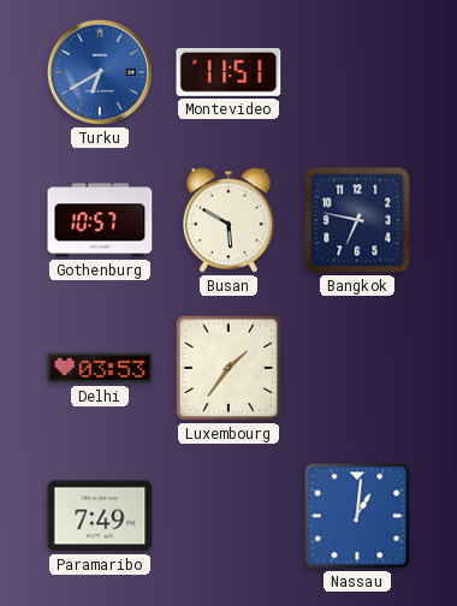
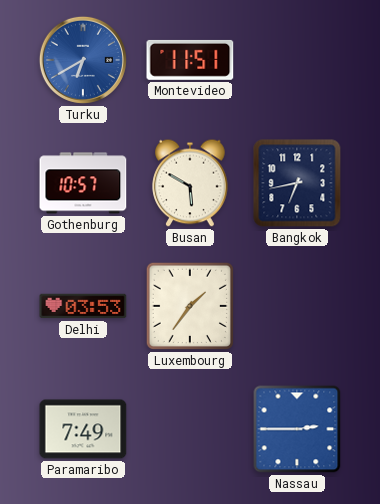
Bangkok: 6:47 -> 6:43 (297, 183)
Nassau: 1:01 -> 2:45 (297, 429)
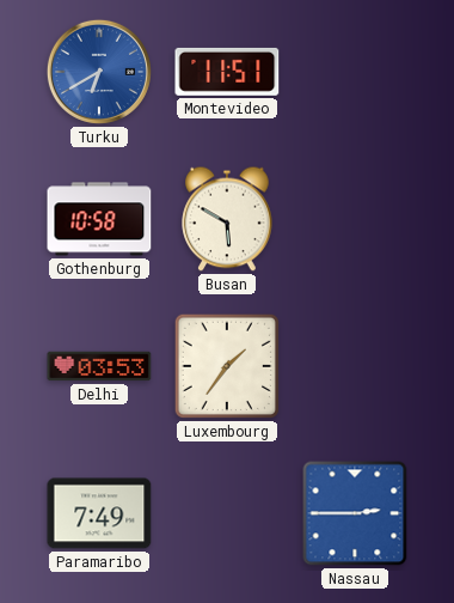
Gothenburg: 10:57 -> 10:58 (99, 219)
Bangkok: 6:43 -> none (297, 183)
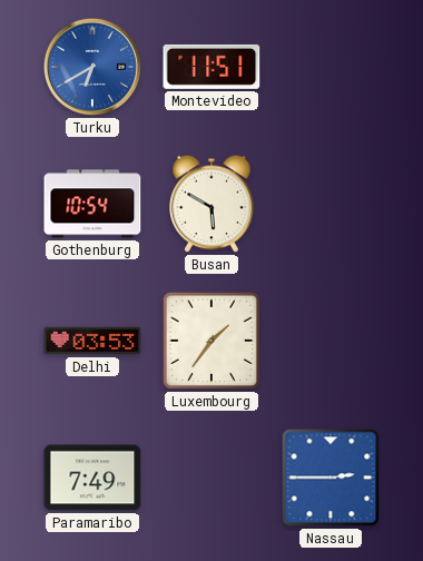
Gothenburg: 10:58 -> 10:54 (92, 204)
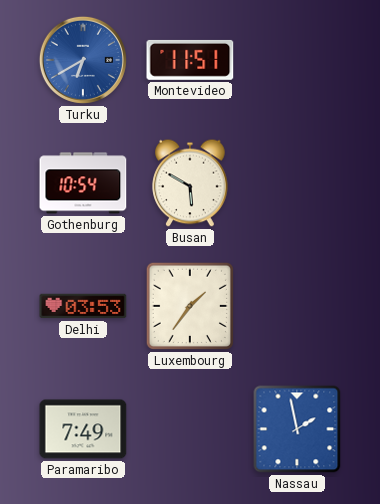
Nassau: 2:45 -> 1:58 (297, 429)
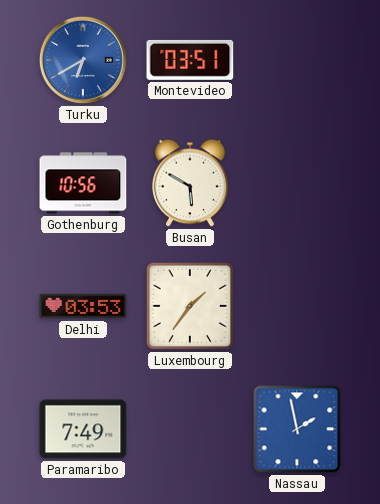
Montevideo: 11:51 -> 03:51 (190, 60)
Gothenburg: 10:54 -> 10:56 (83, 183)
